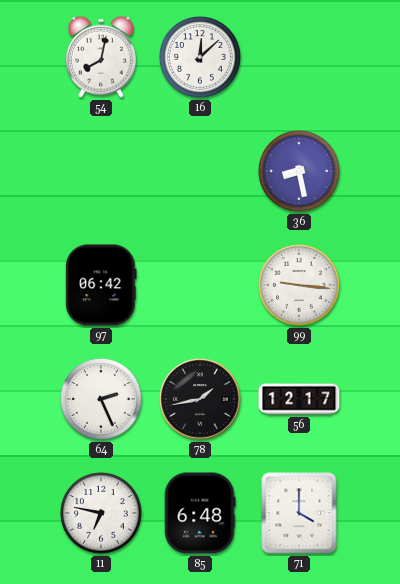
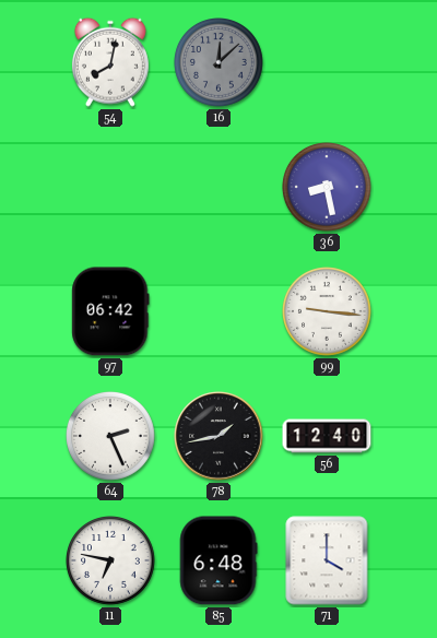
16 dial: white -> grey (220, 63)
56: 12:17 -> 12:40 (327, 436)
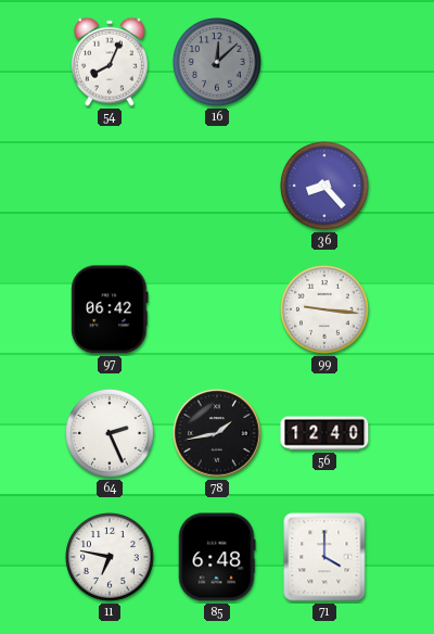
54: 8:02 -> 8:04 (110, 62)
36: 8:28 -> 8:23 (325, 187)
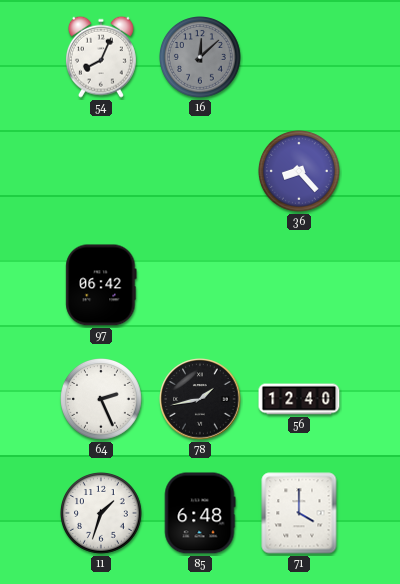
99: 9:16 -> none (325, 310)
11: 6:47 -> 1:33 (102, 514)
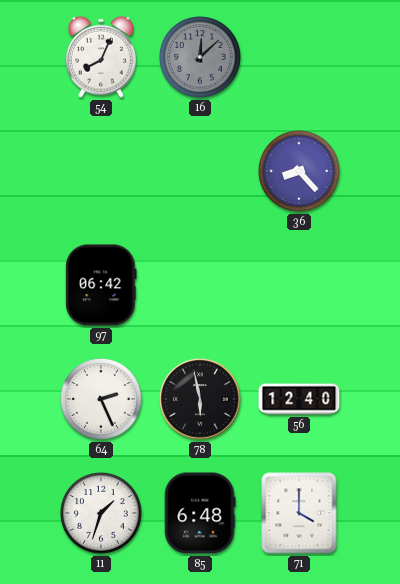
78: 1:43 -> 5:58 (200, 399)
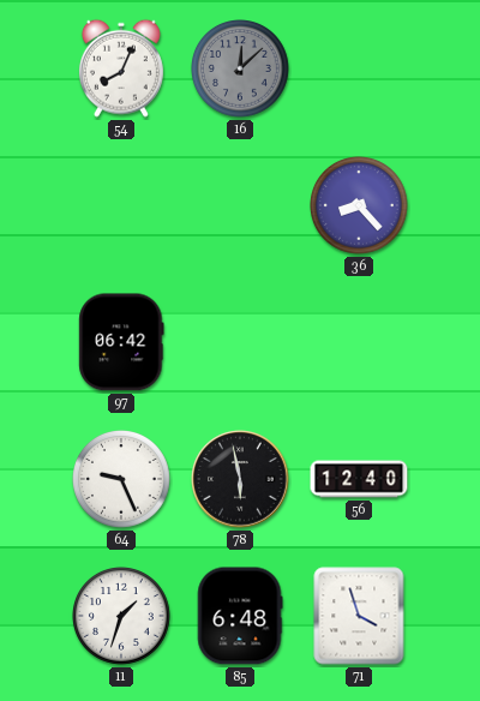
64: 2:26 -> 9:26 (122, 480)
71: 4:00 -> 3:57 (359, 616)
